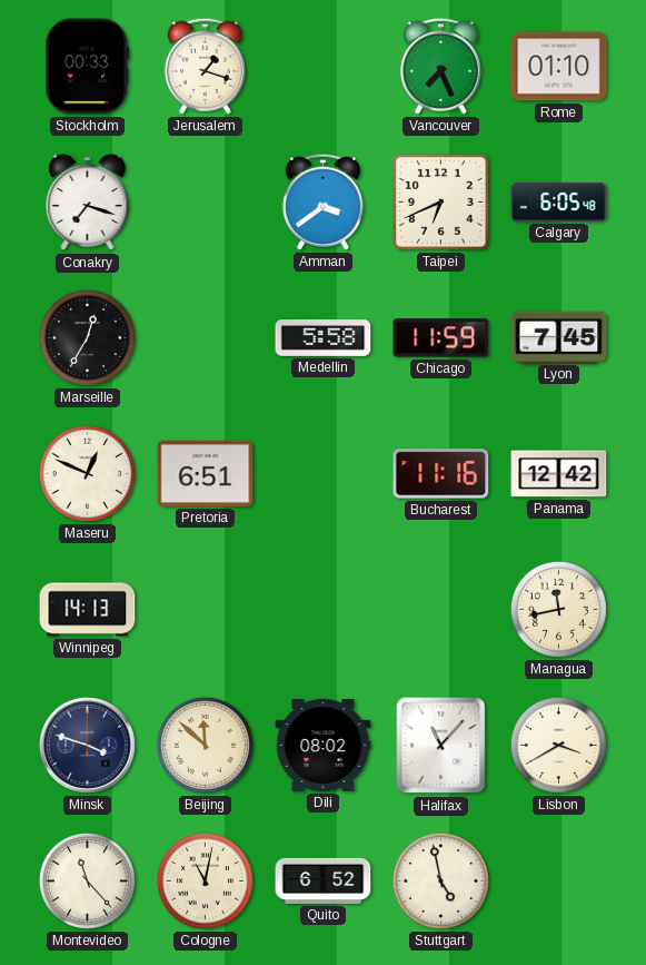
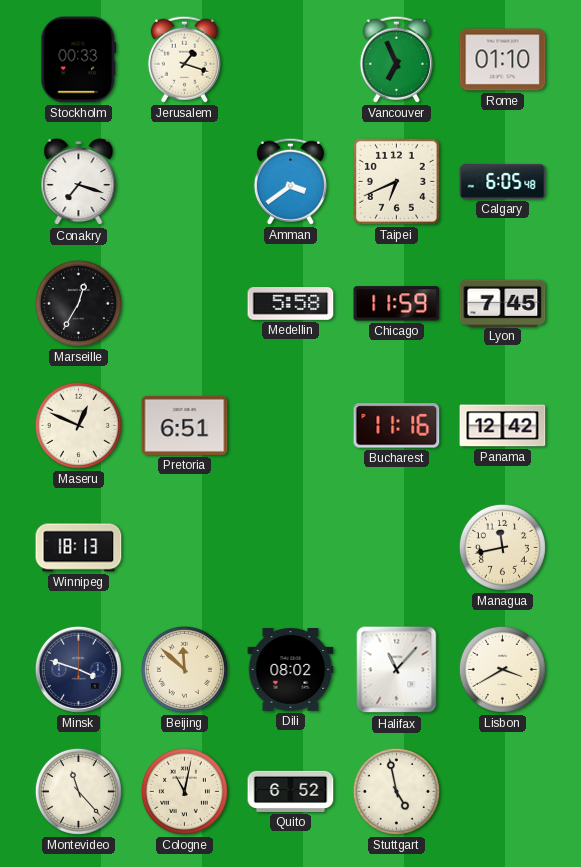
Vancouver: 7:26 -> 6:56 (396, 59)
Winnipeg: 14:13 -> 18:13 (79, 548)
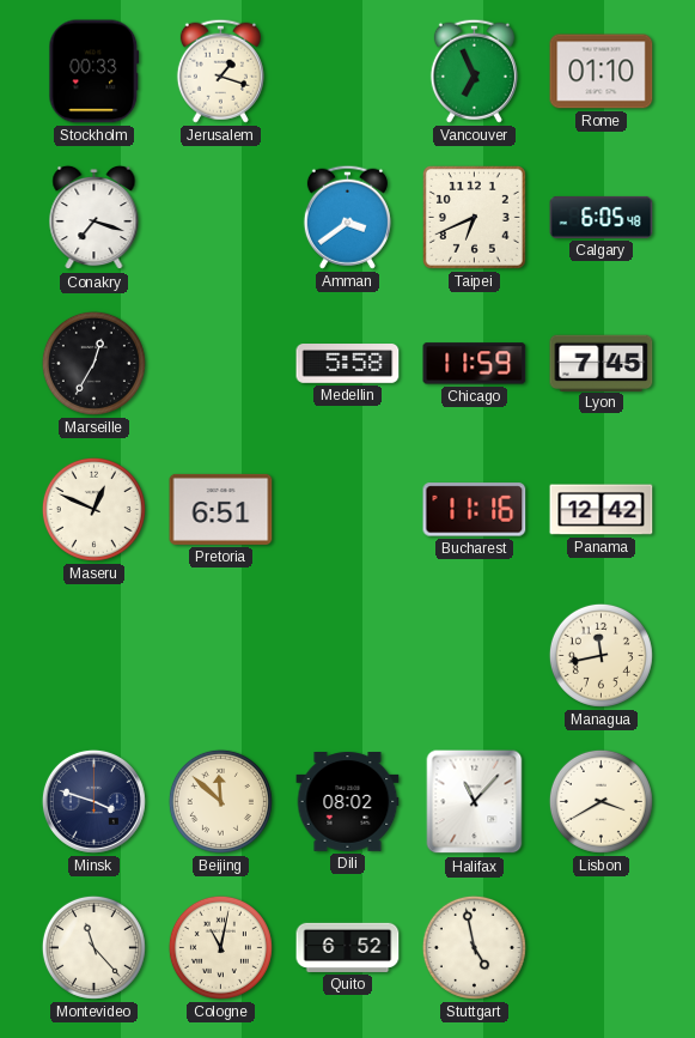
Winnipeg: 18:13 -> none (79, 548)
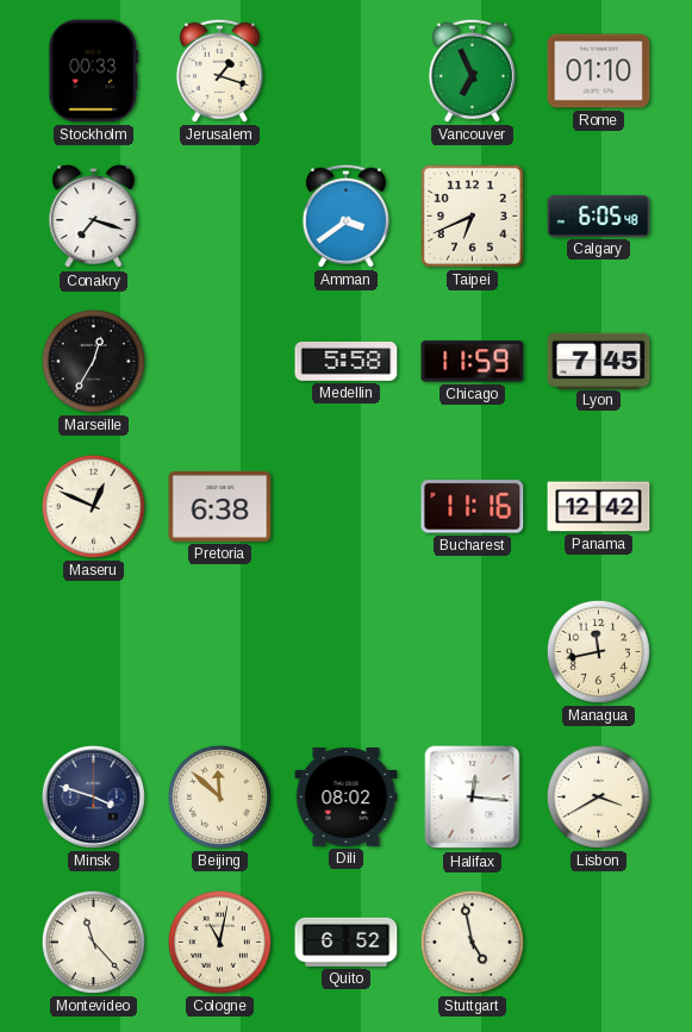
Pretoria: 6:51 -> 6:38 (220, 506)
Halifax: 11:07 -> 12:16 (473, 798)
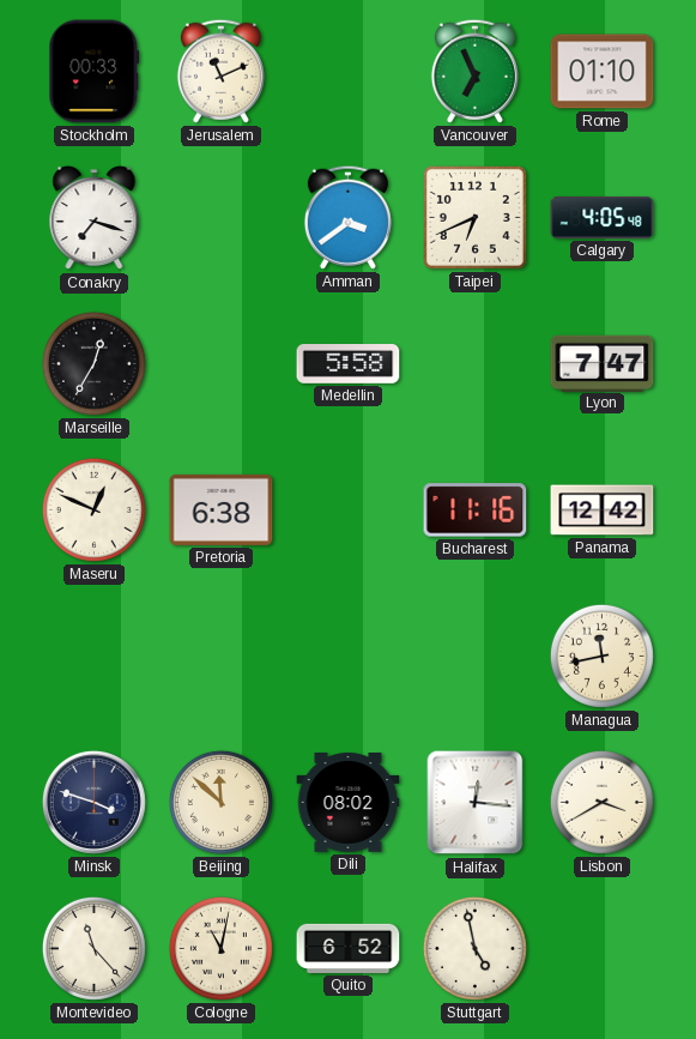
Jerusalem: 1:18 -> 11:11 (220, 71)
Calgary: 6:05 -> 4:05 (603, 217)
Chicago: 11:59 -> none (473, 362)
Lyon: 7:45 -> 7:47 (603, 363)
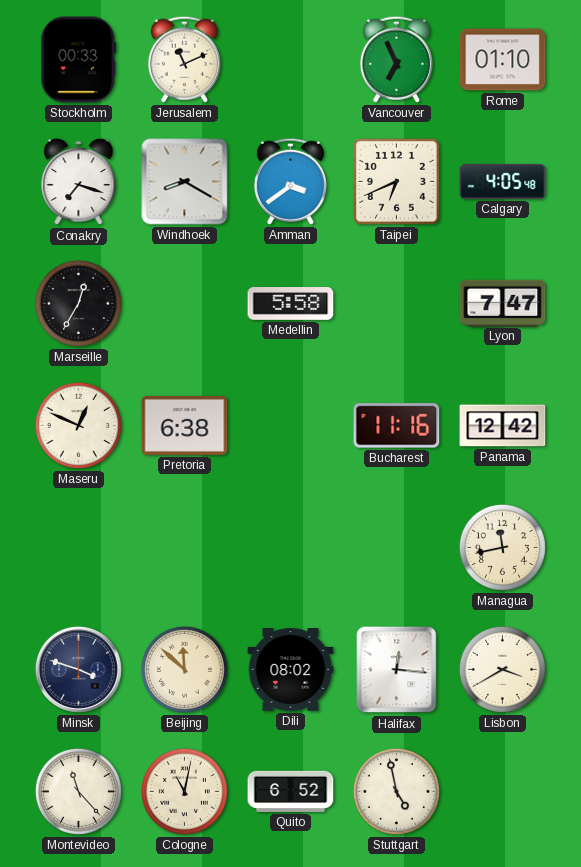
Windhoek: none -> 8:20 (185, 182)
